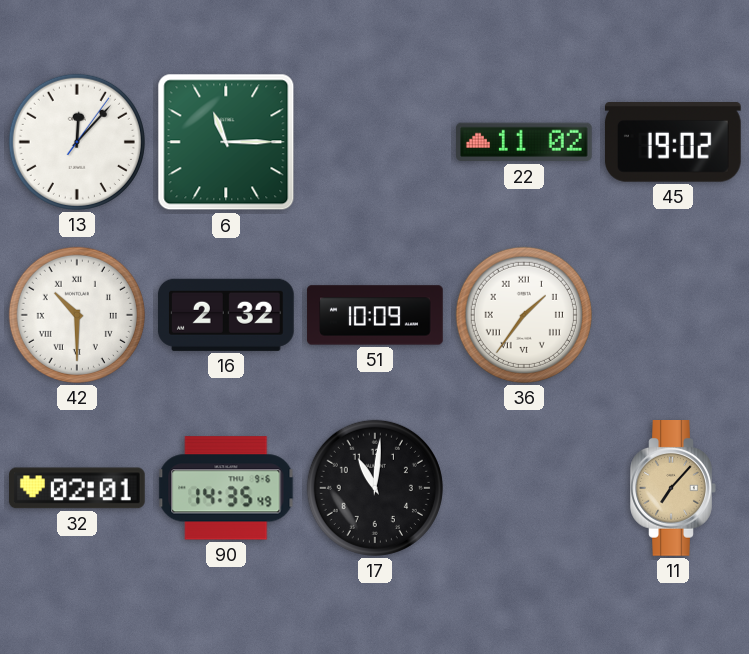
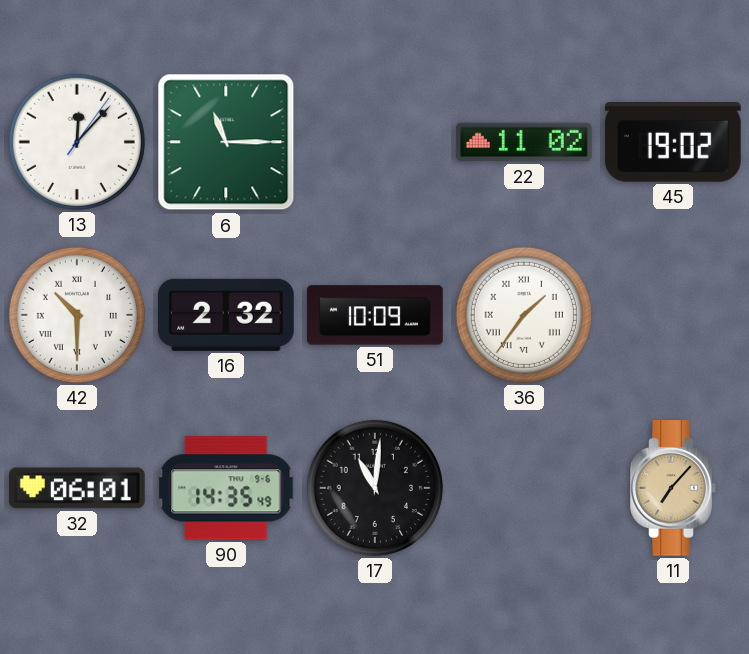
32: 02:01 -> 06:01 (78, 488)
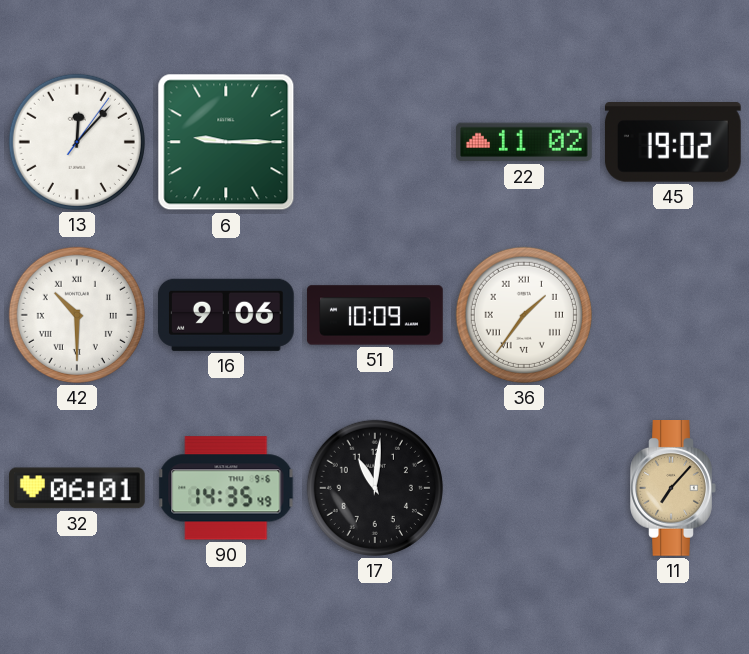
6: 11:15 -> 9:15 (226, 142)
16: 2:32 -> 9:06 (226, 315)
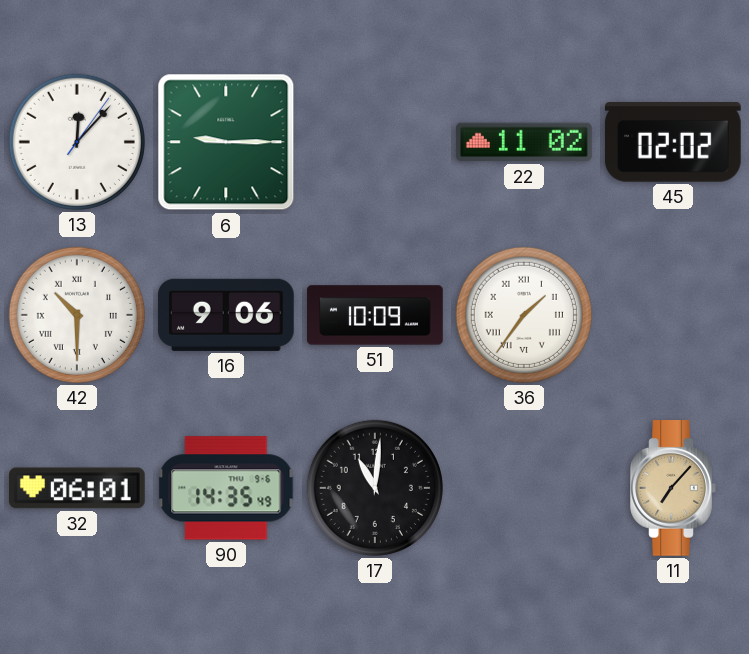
45: 19:02 -> 02:02 (673, 143)
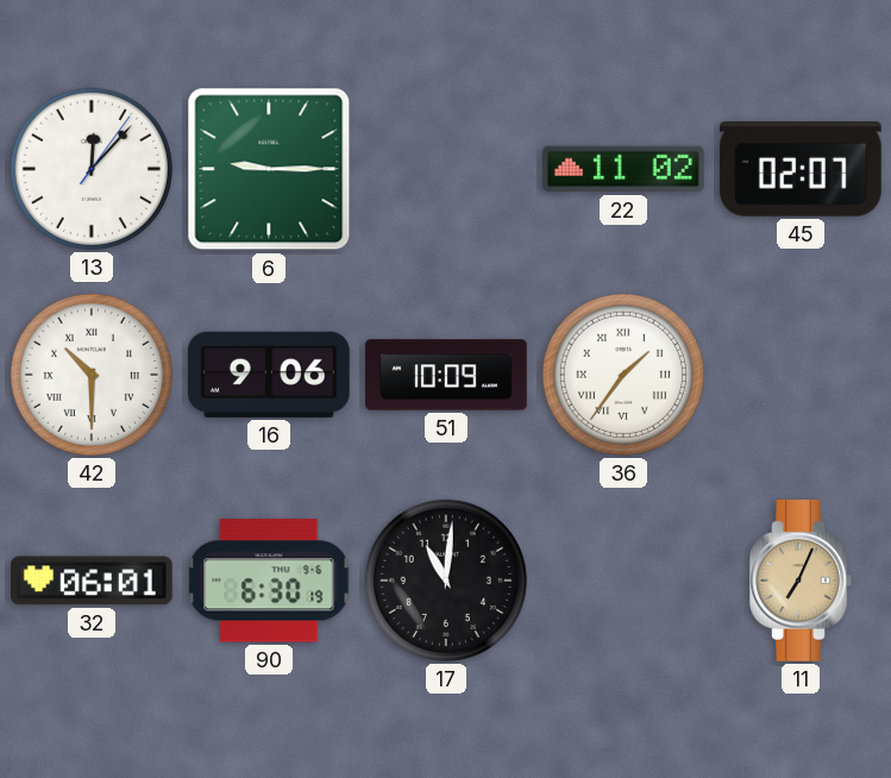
45: 02:02 -> 02:07 (801, 170)
90: 14:35 -> 6:30 (269, 581)
11: 7:07 -> 7:04 (801, 582)
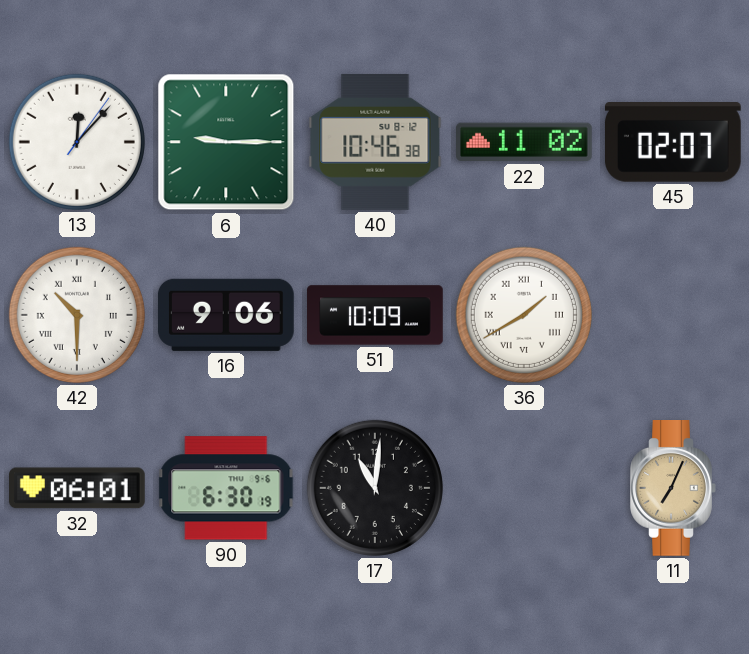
40: none -> 10:46 (375, 143)
36: 1:36 -> 1:40 (524, 315)
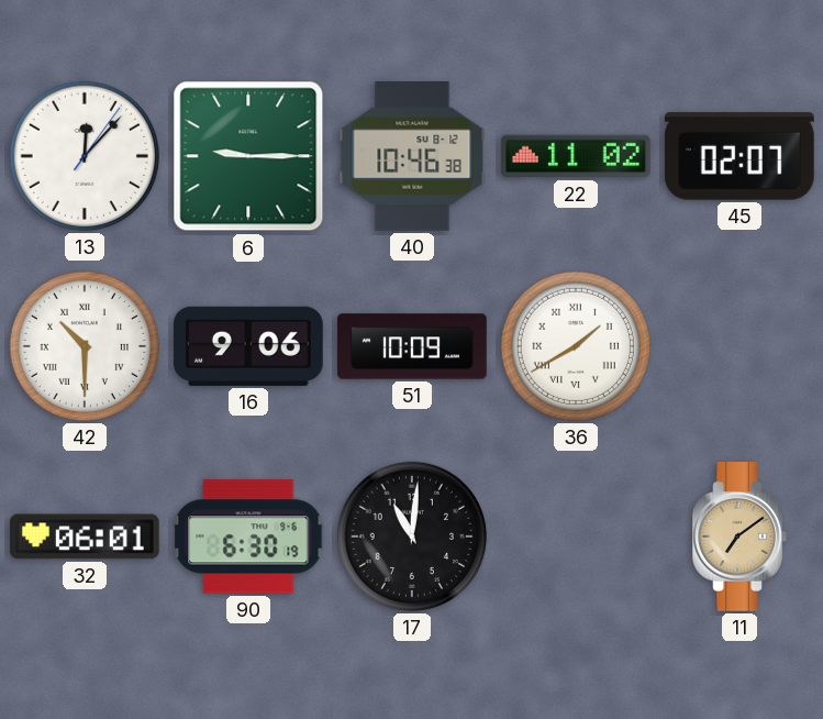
11: 7:04 -> 7:09 (739, 538)
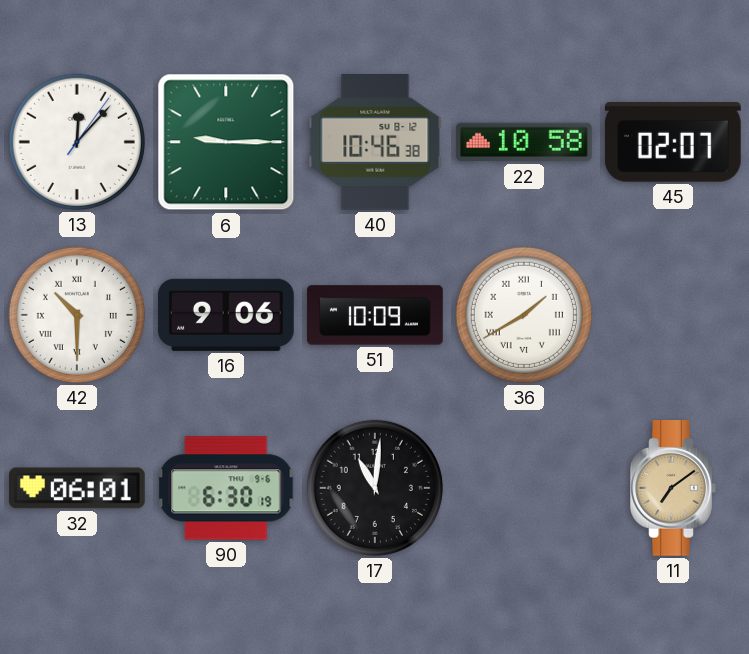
22: 11:02 -> 10:58 (525, 142)
